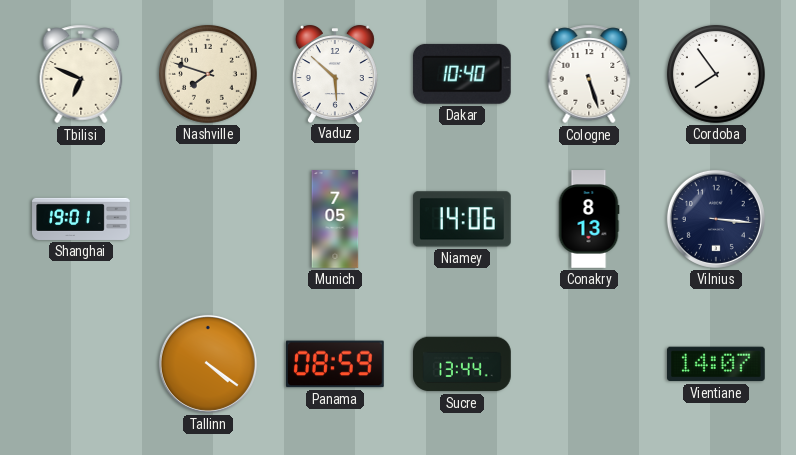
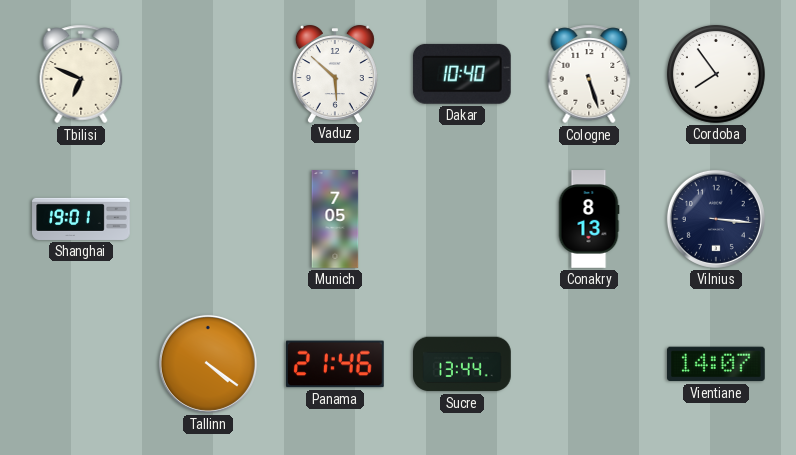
Nashville: 7:48 -> none (208, 74)
Niamey: 14:06 -> none (462, 219)
Panama: 08:59 -> 21:46 (336, 364)
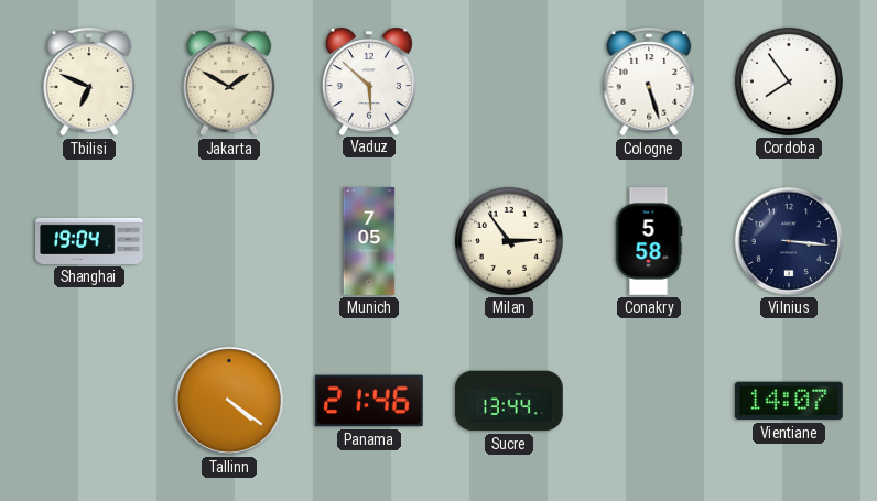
Jakarta: none -> 1:50 (229, 81)
Dakar: 10:40 -> none (462, 74)
Shanghai: 19:01 -> 19:04 (89, 241)
Milan: none -> 2:54 (509, 241)
Conakry: 8:13 -> 5:58 (649, 241)
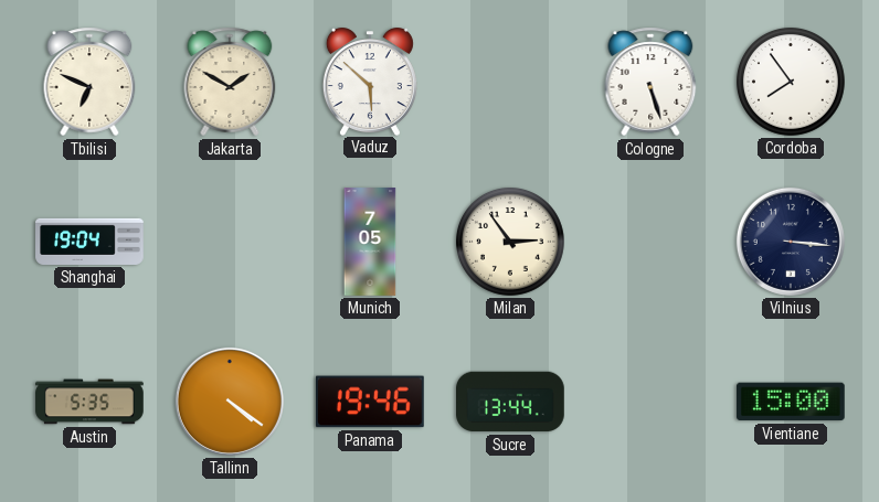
Conakry: 5:58 -> none (649, 241)
Austin: none -> 5:35 (89, 402)
Panama: 21:46 -> 19:46 (371, 402)
Vientiane: 14:07 -> 15:00 (792, 402)
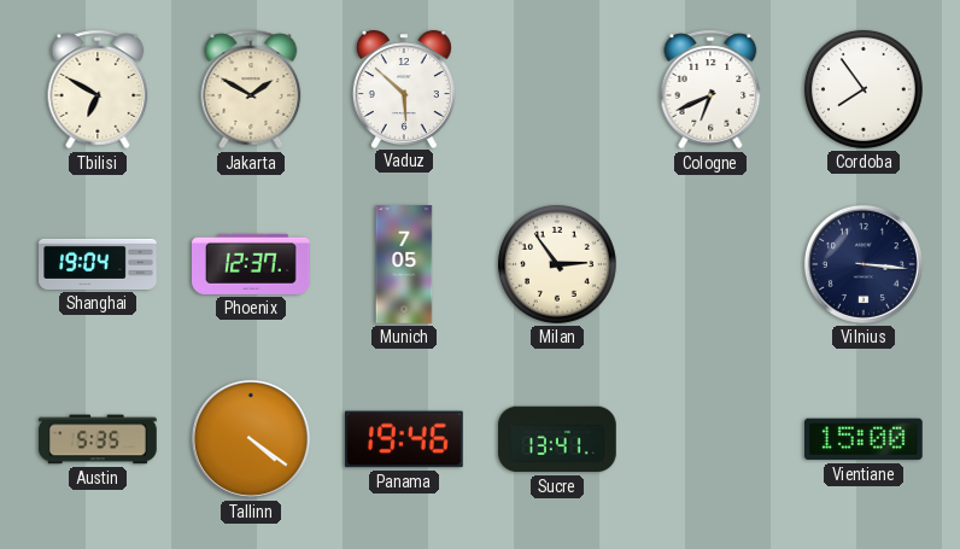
Tbilisi: 6:49 -> 6:50 (98, 89)
Cologne: 5:27 -> 6:41 (710, 89)
Phoenix: none -> 12:37 (252, 264)
Sucre: 13:44 -> 13:41 (557, 439)
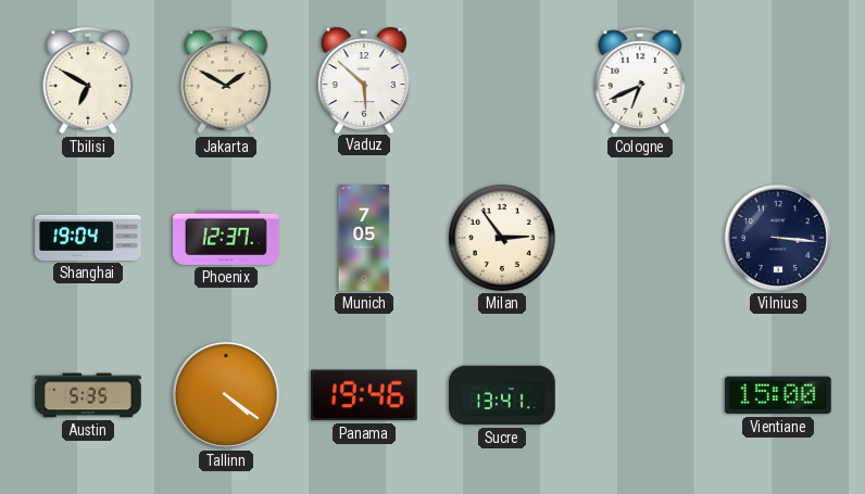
Cordoba: 7:54 -> none (864, 89)
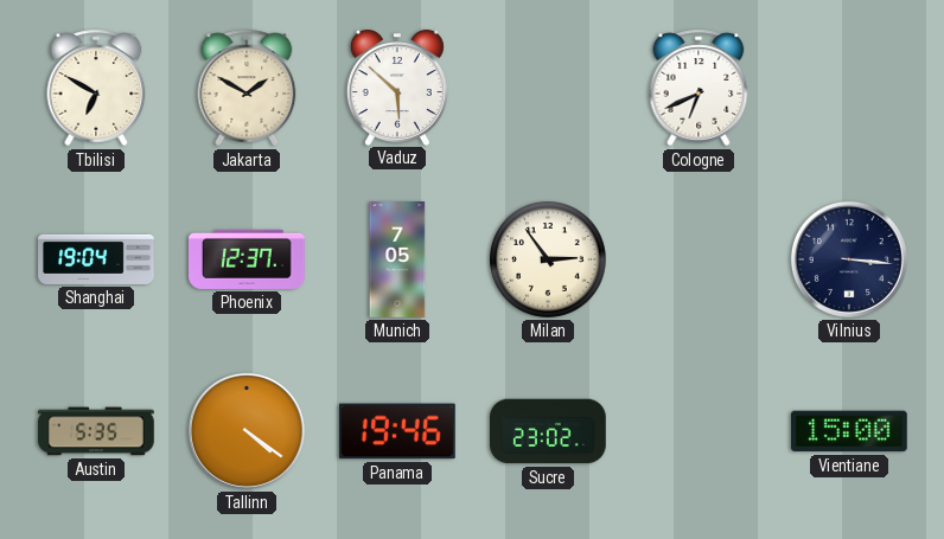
Sucre: 13:41 -> 23:02 (548, 431)
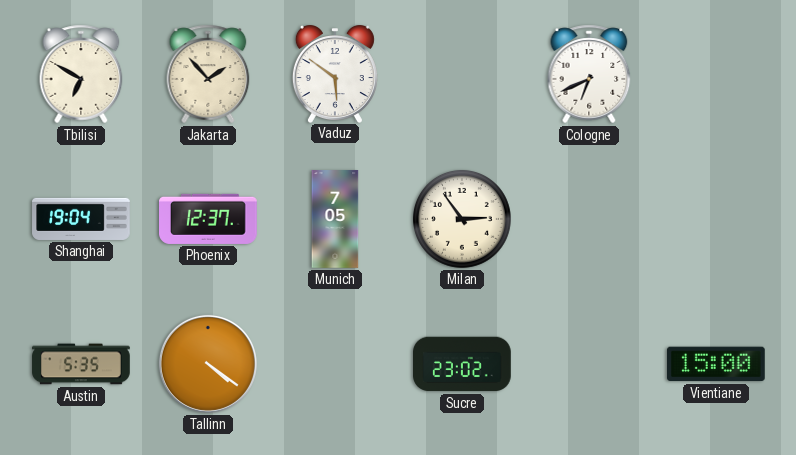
Jakarta: 1:50 -> 1:53 (208, 74)
Vaduz: 5:52 -> 5:51 (335, 74)
Vilnius: 3:16 -> none (849, 259)
Panama: 19:46 -> none (398, 431)
